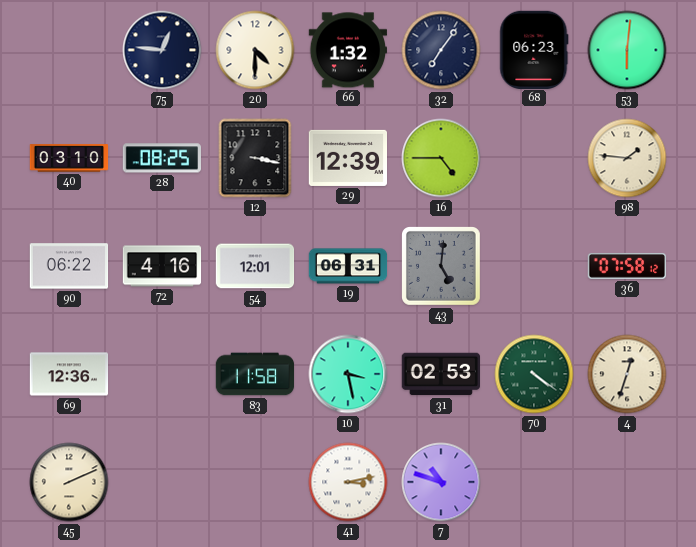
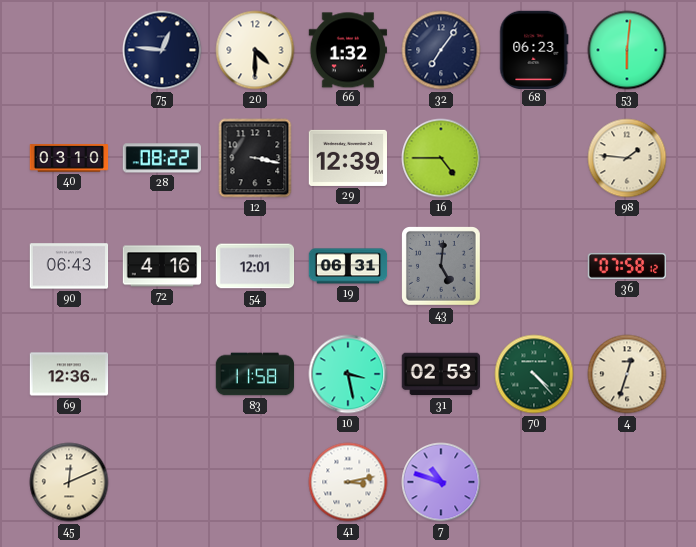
28: 08:25 -> 08:22 (161, 158)
90: 06:22 -> 06:43 (69, 266)
70: 4:21 -> 4:23 (534, 374)
45: 2:11 -> 12:11 (69, 482)
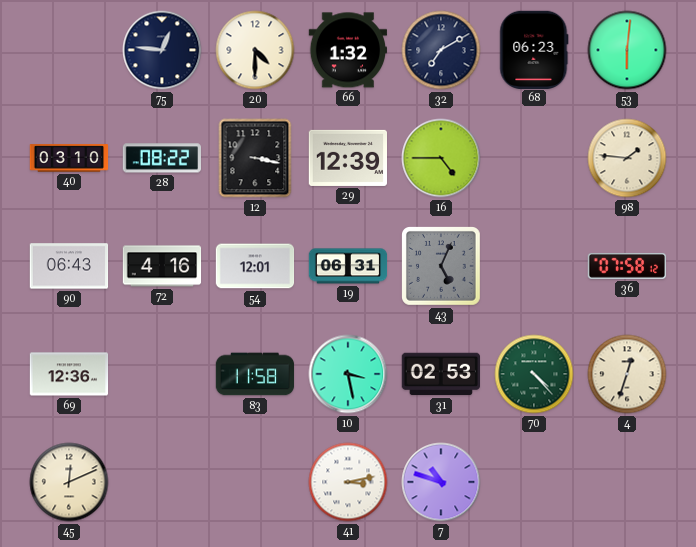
32: 7:06 -> 7:10 (441, 50)
43: 5:01 -> 5:04 (442, 267)
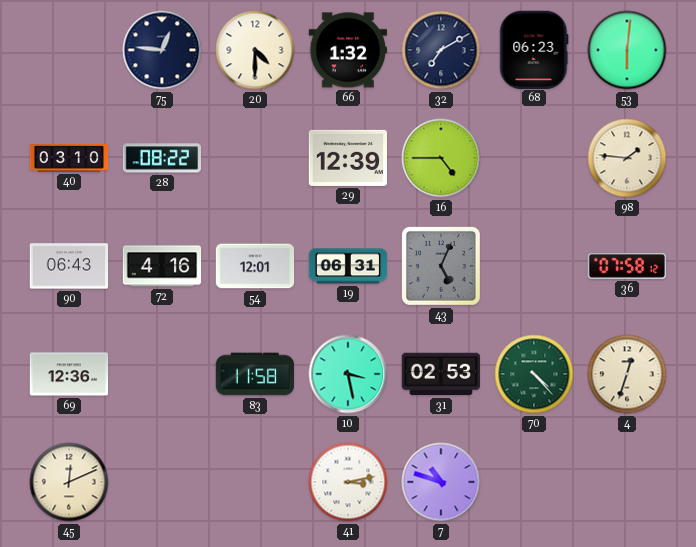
12: 3:17 -> none (255, 158)
